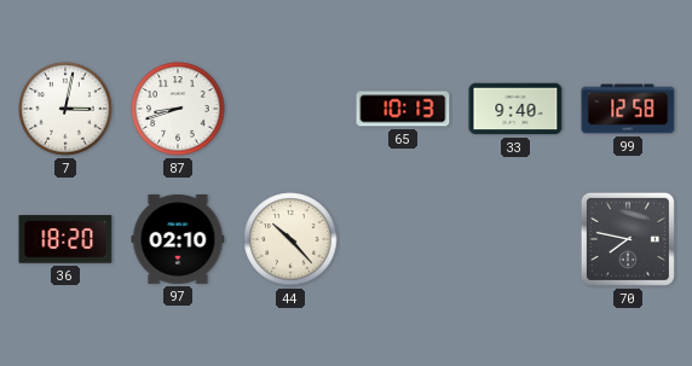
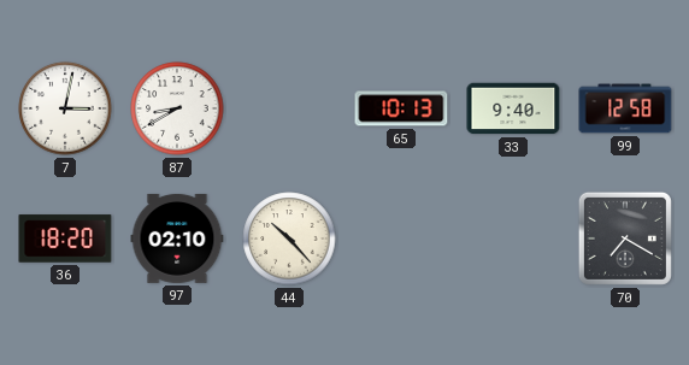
87: 8:42 -> 8:40 (177, 108)
70: 7:47 -> 7:20 (625, 239)
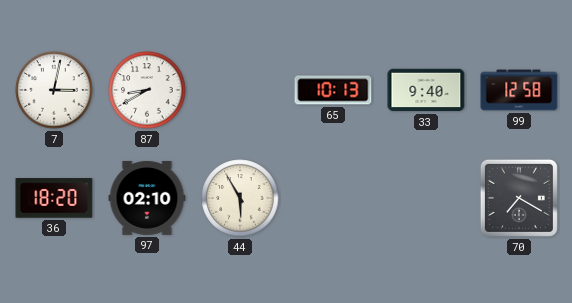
44: 10:23 -> 5:55 (240, 198)
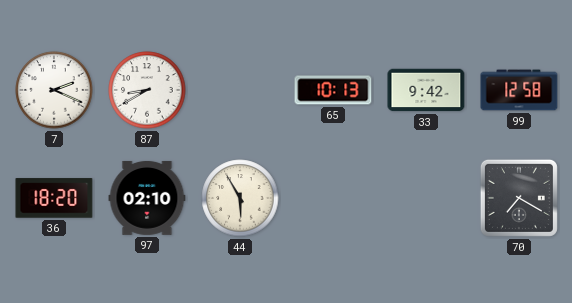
7: 3:02 -> 2:19 (54, 90)
33: 9:40 -> 9:42 (426, 90)
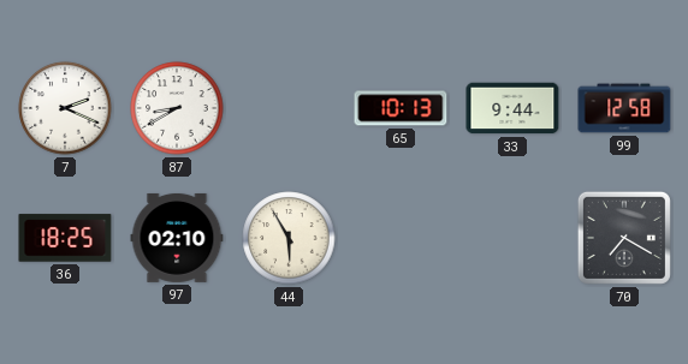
33: 9:42 -> 9:44 (512, 108)
36: 18:20 -> 18:25 (65, 238)
